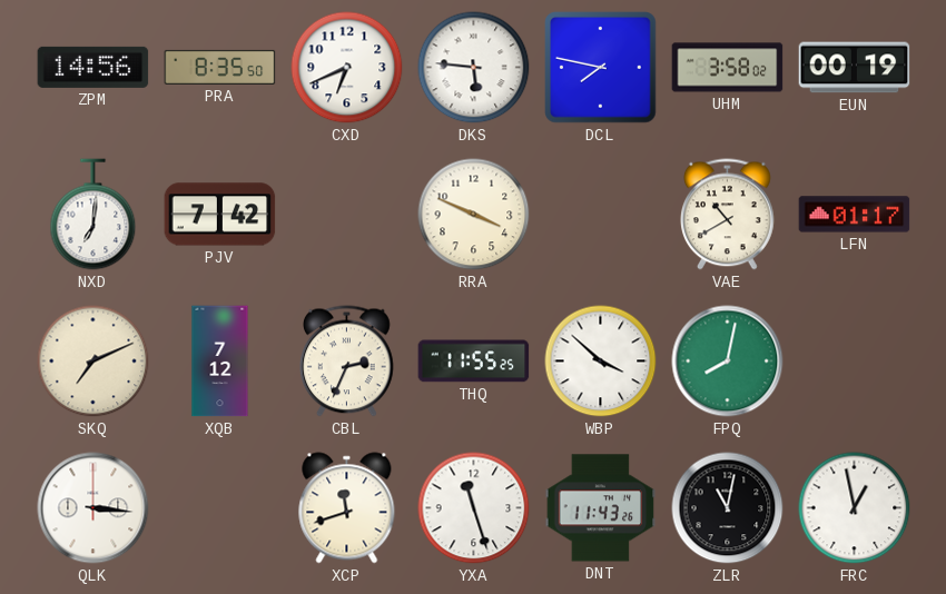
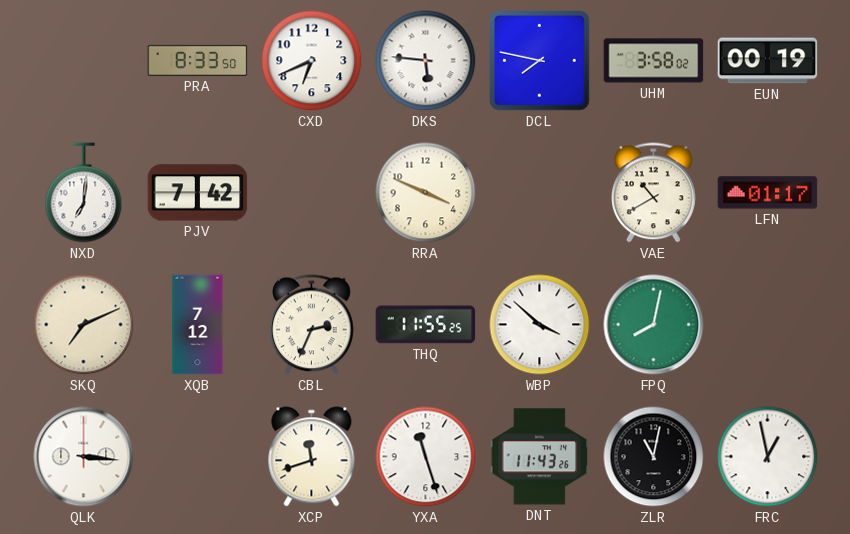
ZPM: 14:56 -> none (93, 67)
PRA: 8:35 -> 8:33 (198, 60)
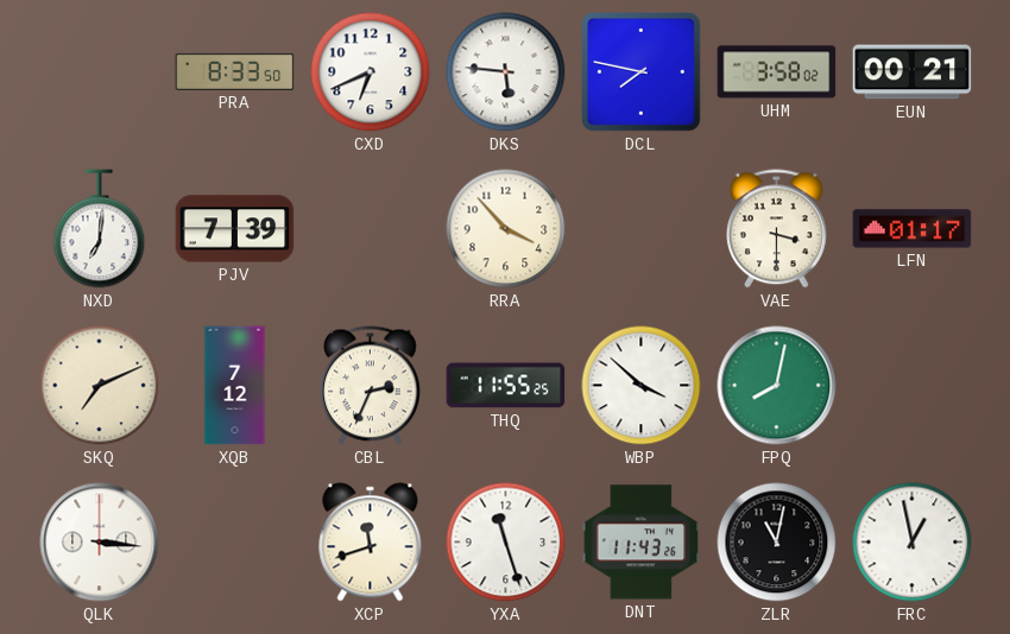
EUN: 00:19 -> 00:21 (913, 72)
PJV: 7:42 -> 7:39 (235, 229)
RRA: 3:49 -> 3:53 (506, 229)
VAE: 10:40 -> 3:30 (777, 229)
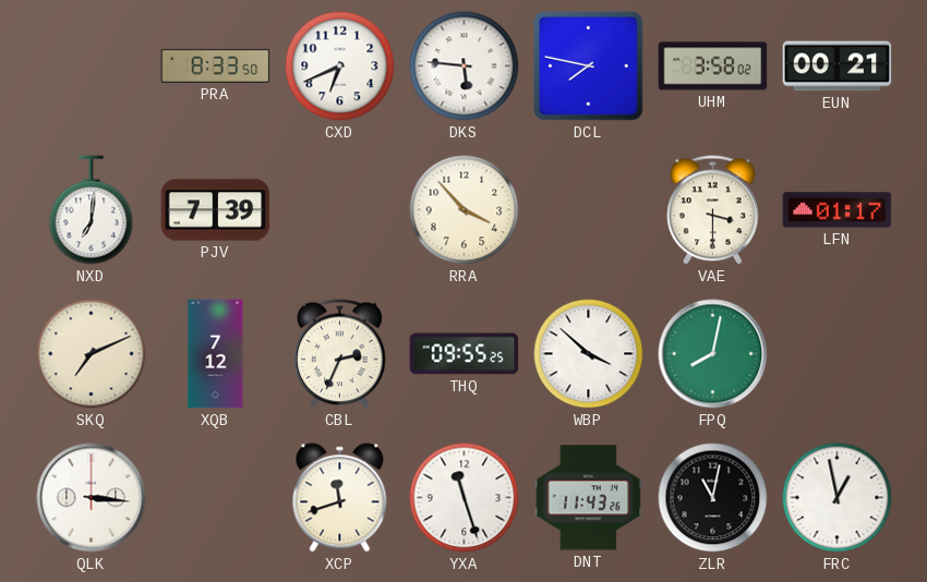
THQ: 11:55 -> 09:55 (465, 354)
